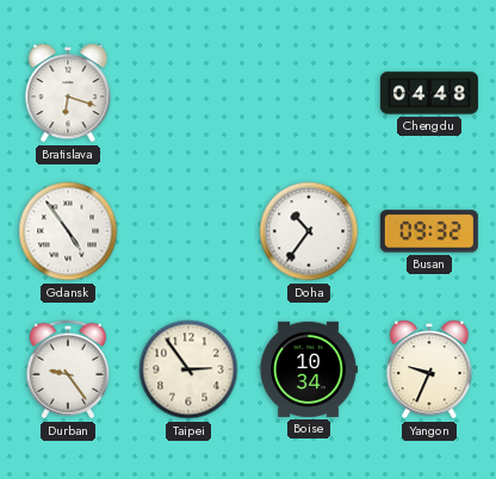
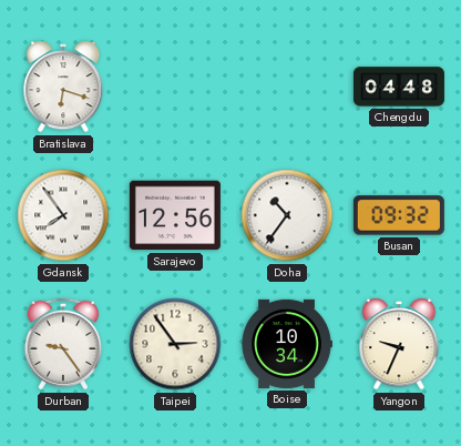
Gdansk: 4:54 -> 7:54 (63, 215)
Sarajevo: none -> 12:56 (175, 215)
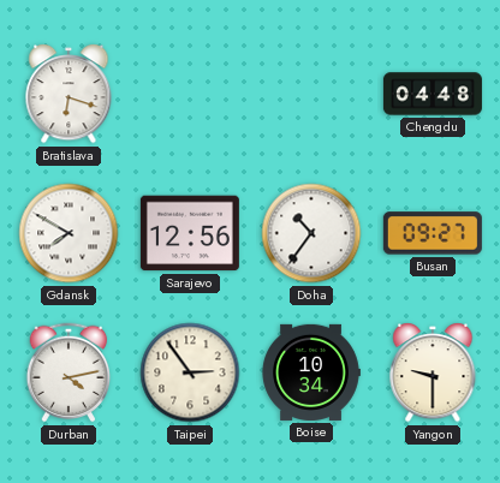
Gdansk: 7:54 -> 7:50 (69, 233)
Busan: 09:32 -> 09:27 (433, 233)
Durban: 9:24 -> 4:13 (69, 372)
Yangon: 9:34 -> 9:30 (433, 374)
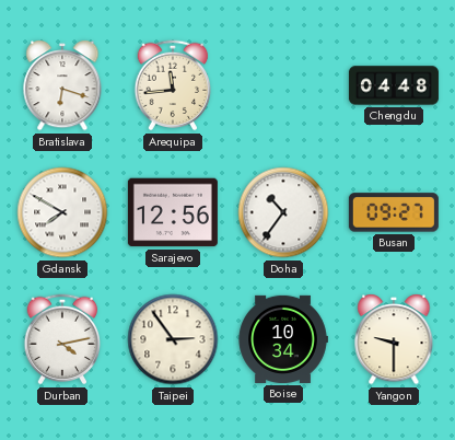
Arequipa: none -> 11:44 (173, 85)
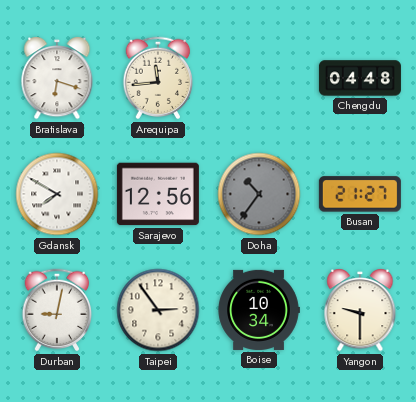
Doha dial: white -> grey (259, 194)
Busan: 09:27 -> 21:27 (360, 194)
Durban: 4:13 -> 9:02 (57, 310)
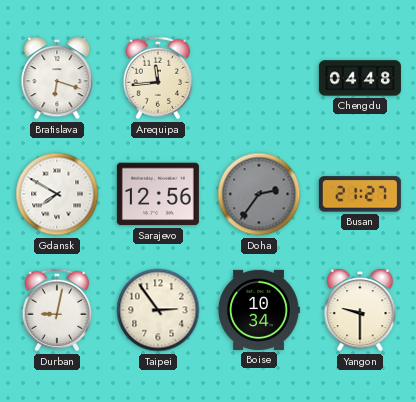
Doha: 10:36 -> 2:36 (259, 194)
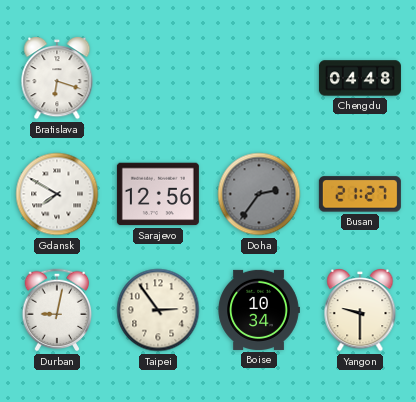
Arequipa: 11:44 -> none (158, 78)
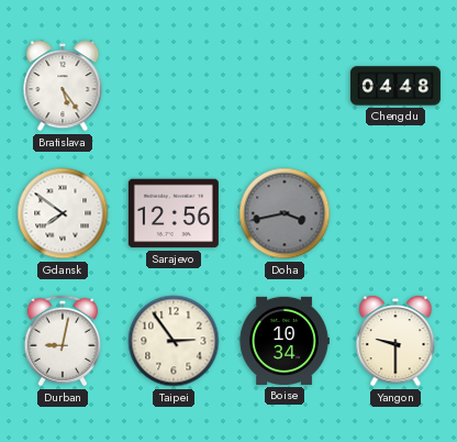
Bratislava: 6:18 -> 5:24 (63, 87)
Gdansk: 7:50 -> 7:51 (63, 213)
Doha: 2:36 -> 3:43 (285, 213)
Busan: 21:27 -> none (360, 194)
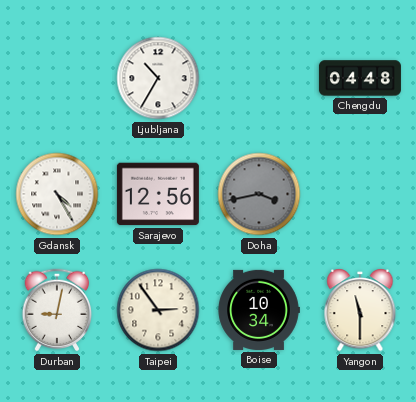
Bratislava: 5:24 -> none (63, 87)
Ljubljana: none -> 10:35 (158, 78)
Gdansk: 7:51 -> 4:25 (57, 194)
Yangon: 9:30 -> 11:30 (360, 311)
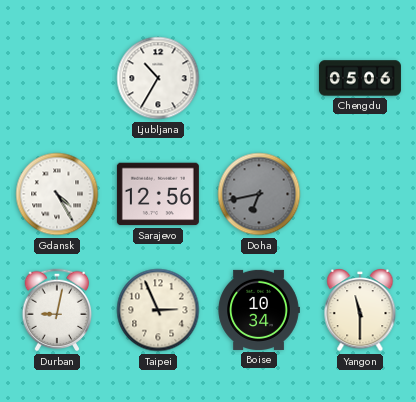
Chengdu: 04:48 -> 05:06 (360, 78)
Doha: 3:43 -> 6:43 (259, 194)
Taipei: 2:54 -> 2:56 (158, 310)
